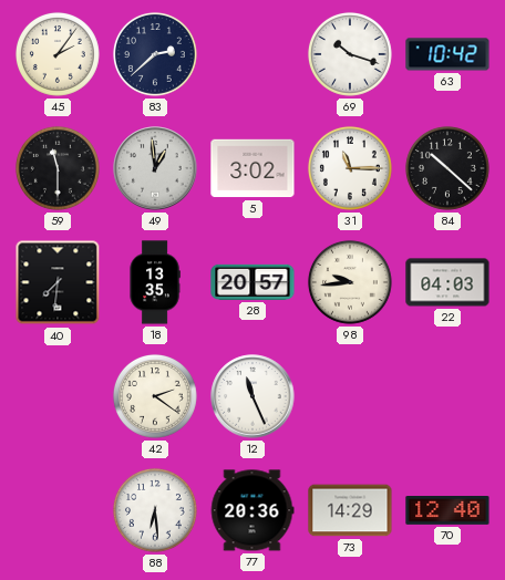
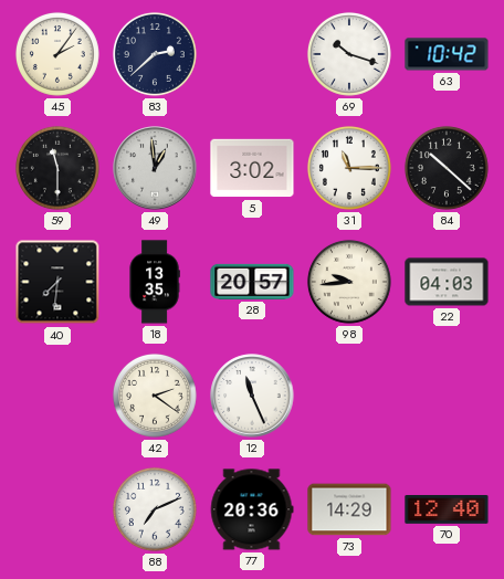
88: 6:29 -> 7:11 (155, 509)
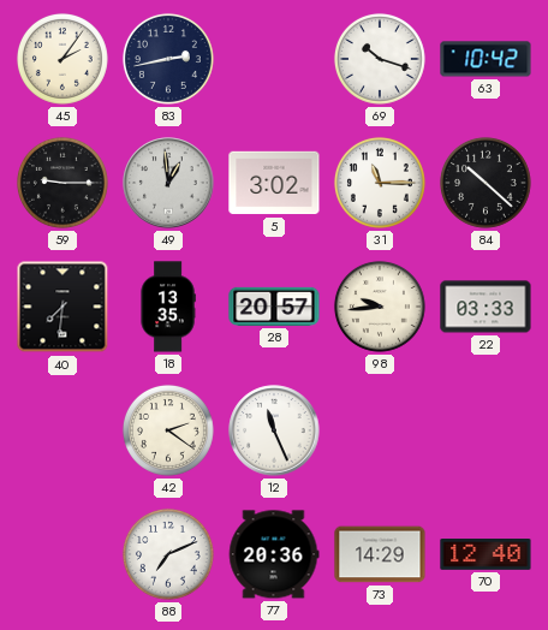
83: 2:38 -> 2:43 (168, 59)
59: 11:30 -> 9:15 (62, 183)
22: 04:03 -> 03:33 (486, 307)
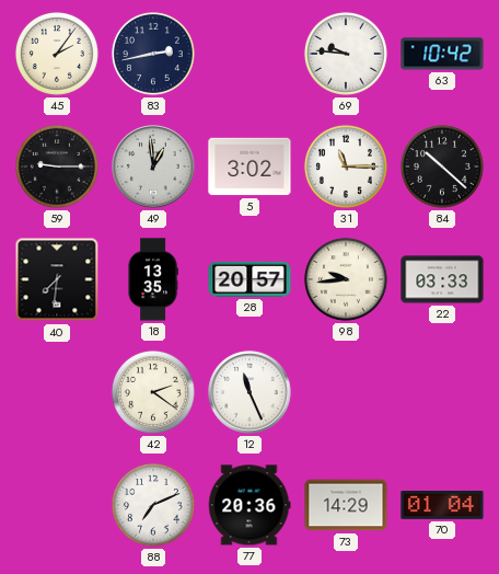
69: 10:18 -> 9:46 (346, 54)
70: 12:40 -> 01:04 (442, 506)
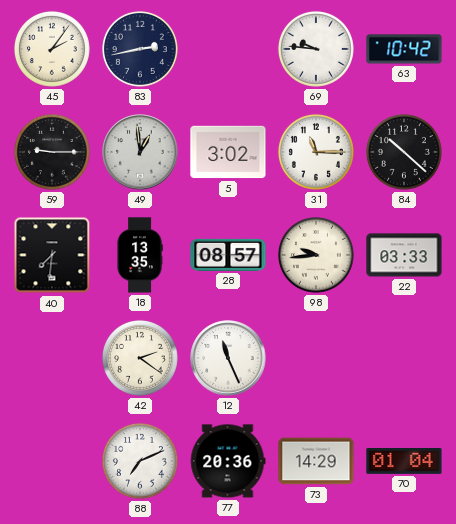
28: 20:57 -> 08:57 (228, 255)
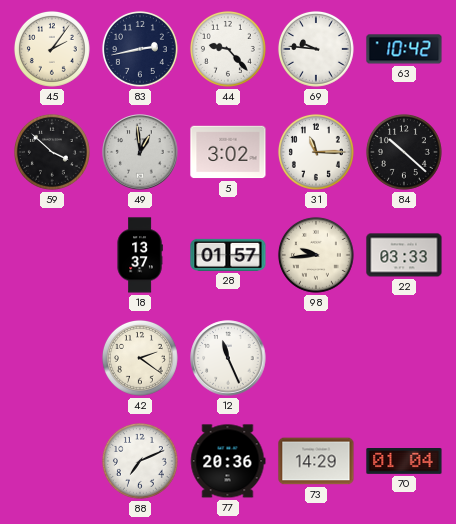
44: none -> 9:23 (228, 49)
59: 9:15 -> 3:52 (52, 152)
40: 7:31 -> none (52, 255)
18: 13:35 -> 13:37 (140, 255)
28: 08:57 -> 01:57 (228, 255)
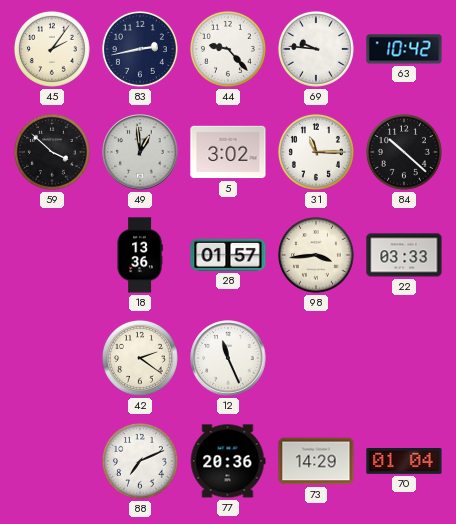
18: 13:37 -> 13:36 (140, 255)
98: 9:44 -> 3:44 (316, 255)
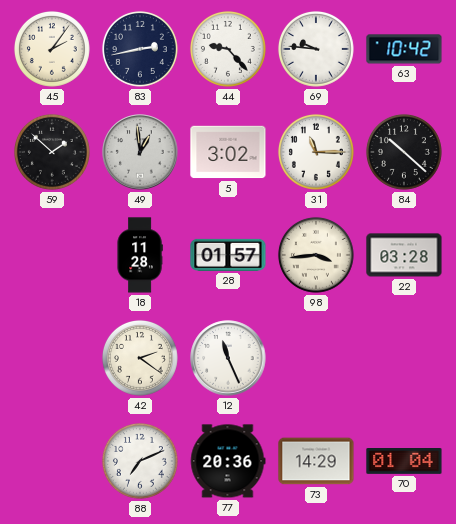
59: 3:52 -> 1:52 (52, 152)
18: 13:36 -> 11:28 (140, 255)
22: 03:33 -> 03:28 (404, 255)
